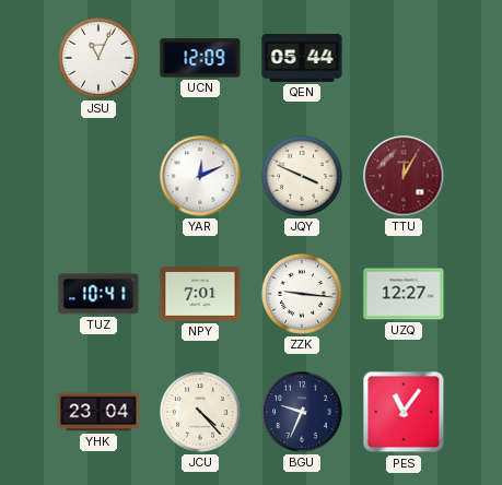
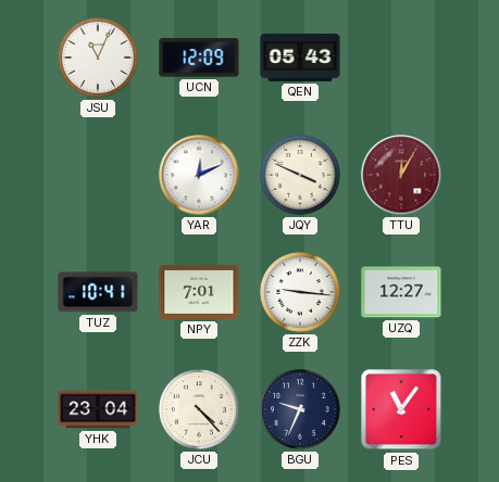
QEN: 05:44 -> 05:43 (300, 58)
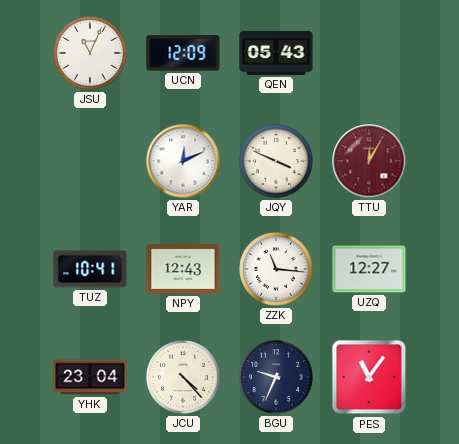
NPY: 7:01 -> 12:43 (183, 269)
ZZK: 9:16 -> 11:16 (276, 269)
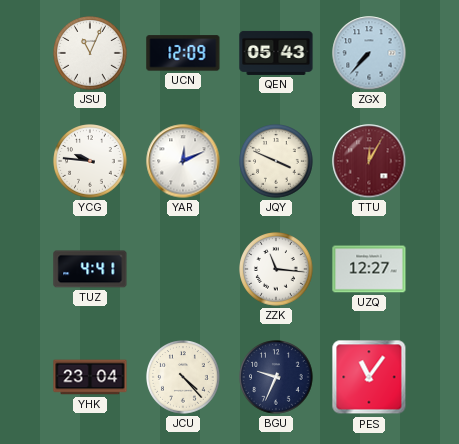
ZGX: none -> 7:37 (369, 53)
YCG: none -> 9:46 (90, 161)
TUZ: 10:41 -> 4:41 (90, 269)
NPY: 12:43 -> none (183, 269)
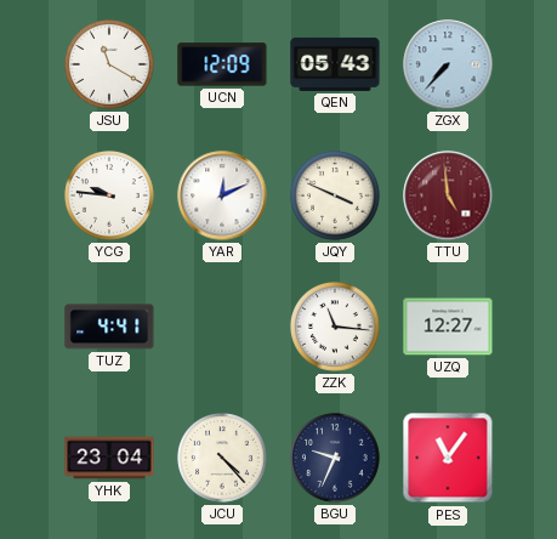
JSU: 11:04 -> 11:20 (109, 64)
TTU: 12:05 -> 4:59 (448, 195)
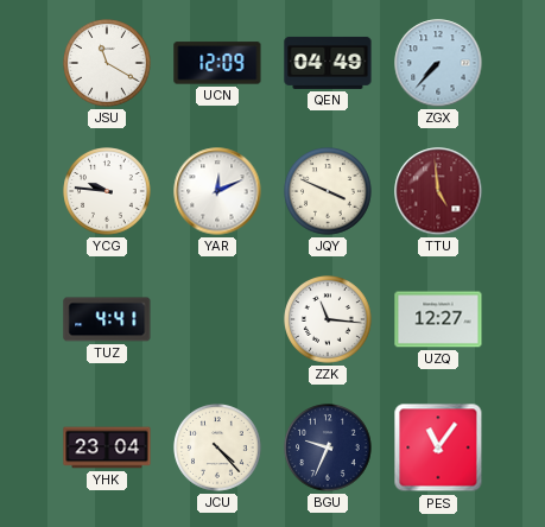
QEN: 05:43 -> 04:49 (328, 63)
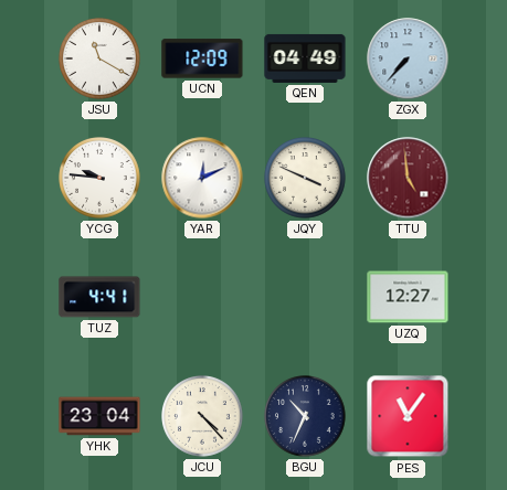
ZZK: 11:16 -> none (328, 319)
BGU: 9:34 -> 10:34 (305, 416)
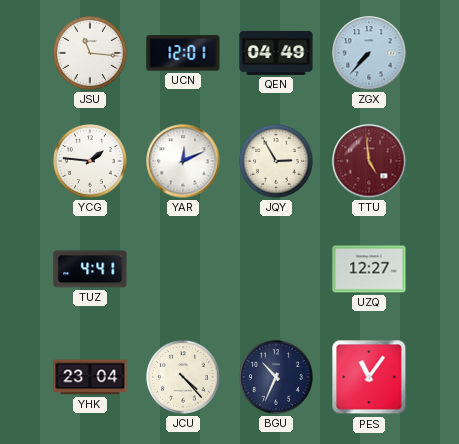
JSU: 11:20 -> 11:16 (90, 53)
UCN: 12:09 -> 12:01 (183, 53)
YCG: 9:46 -> 1:46 (90, 161)
JQY: 3:49 -> 2:55 (276, 161)
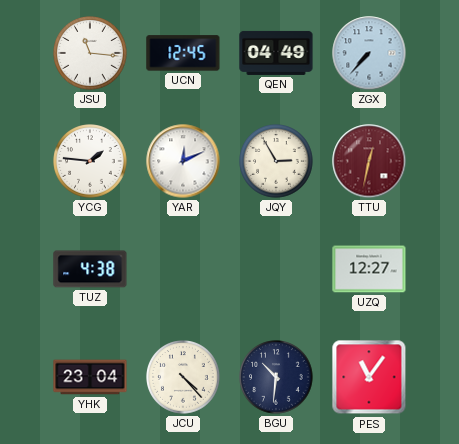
UCN: 12:01 -> 12:45 (183, 53)
TTU: 4:59 -> 12:32 (369, 161)
TUZ: 4:41 -> 4:38 (90, 269)
BGU: 10:34 -> 10:31 (276, 377)
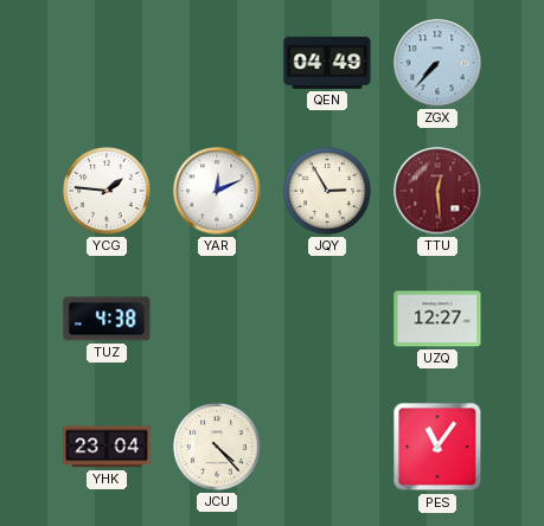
JSU: 11:16 -> none (90, 53)
UCN: 12:45 -> none (183, 53)
TTU: 12:32 -> 12:29 (437, 191)
BGU: 10:31 -> none (276, 377)
